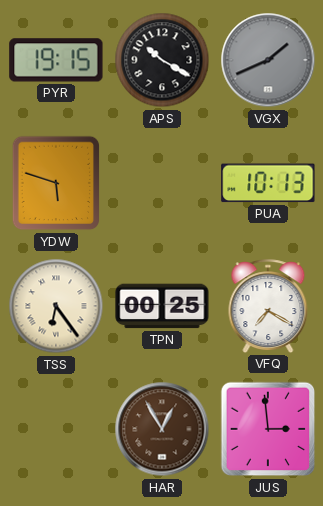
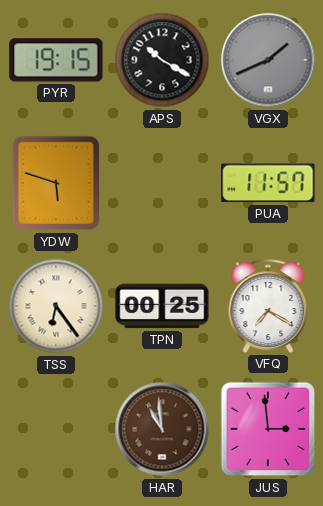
PUA: 10:13 -> 11:57 (268, 183)
HAR: 12:55 -> 10:59 (162, 429)
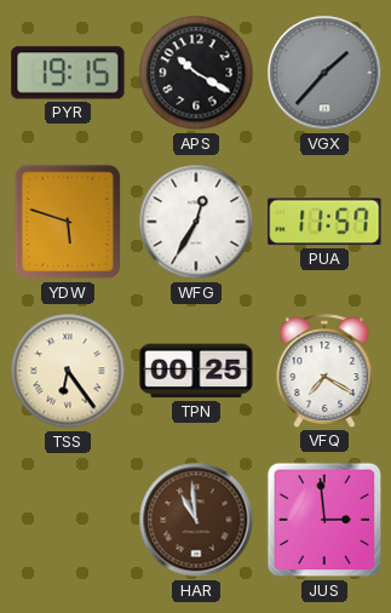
VGX: 1:41 -> 1:37 (324, 73)
WFG: none -> 12:35 (196, 222)
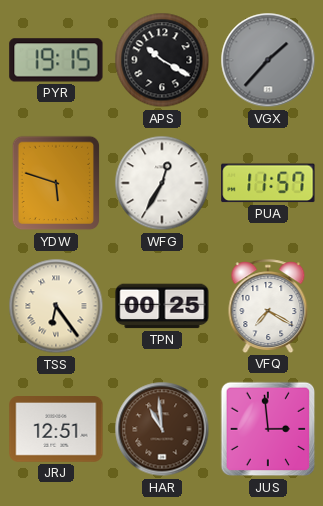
JRJ: none -> 12:51 (56, 430)
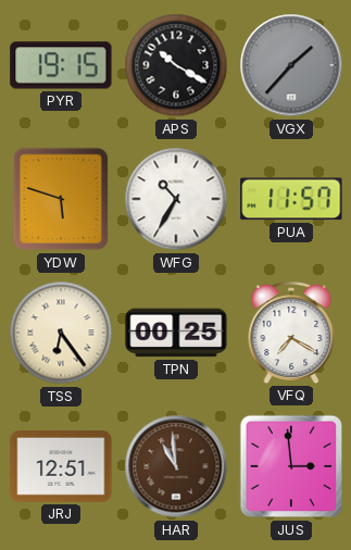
WFG: 12:35 -> 10:35 (176, 199)
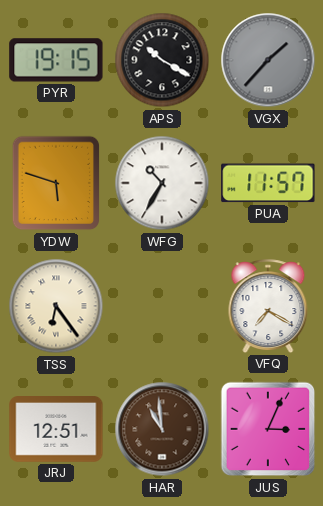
TPN: 00:25 -> none (176, 333)
JUS: 2:59 -> 3:04 (268, 429)
